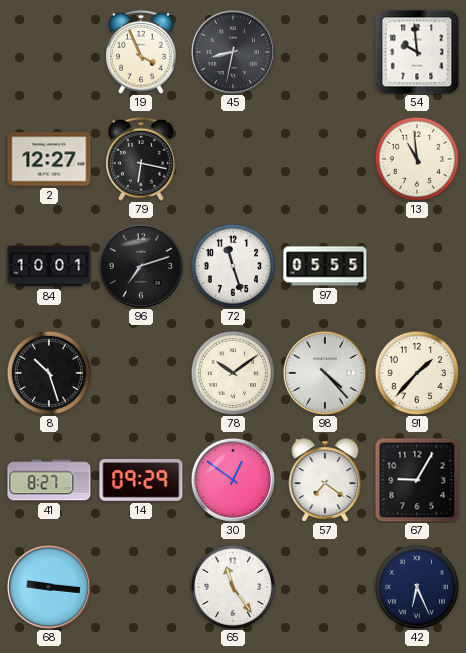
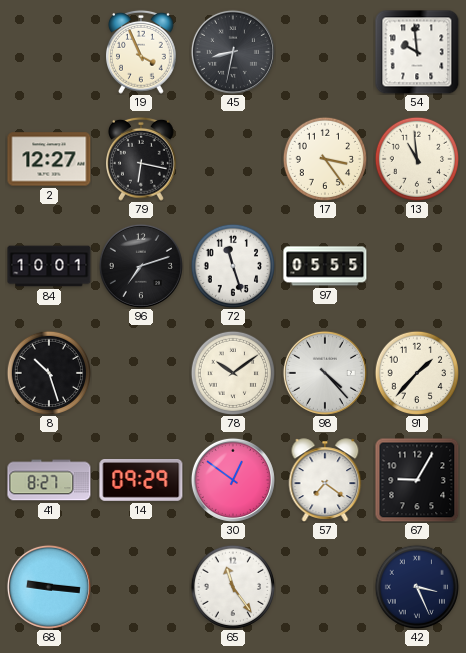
17: none -> 3:24 (324, 158)
42: 6:26 -> 3:26 (416, 586)
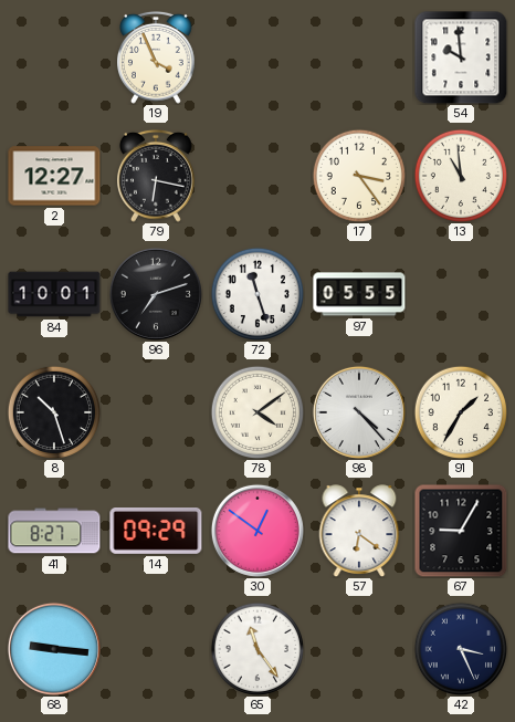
45: 8:32 -> none (233, 52)
78: 10:09 -> 4:09 (256, 411)
91: 1:37 -> 1:35 (460, 411)
57: 7:21 -> 6:21 (359, 531)
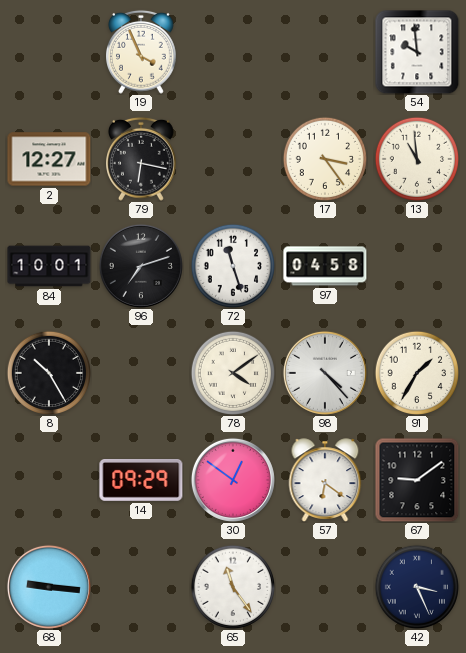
97: 05:55 -> 04:58 (325, 266)
8: 10:27 -> 10:25 (48, 372)
41: 8:27 -> none (54, 531)
67: 9:05 -> 9:09 (417, 480)
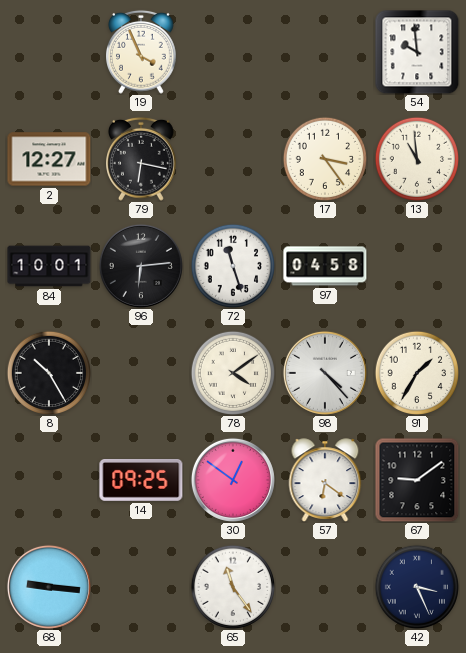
96: 7:12 -> 6:14 (141, 266)
14: 09:29 -> 09:25 (141, 481)
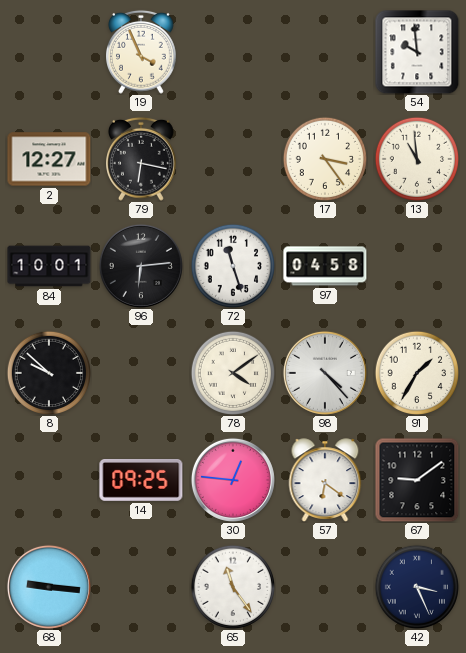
8: 10:25 -> 9:52 (48, 372)
30: 12:51 -> 12:46 (233, 480)
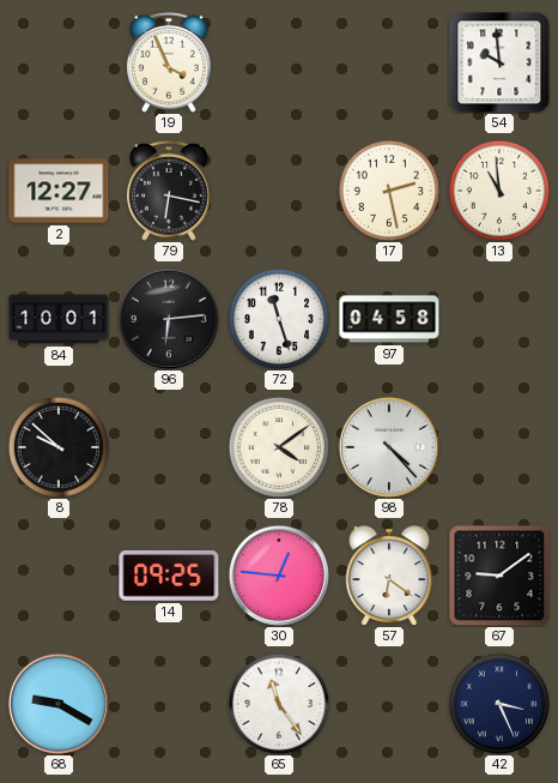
17: 3:24 -> 2:28 (388, 189)
91: 1:35 -> none (416, 372)
68: 9:16 -> 9:20 (59, 704)
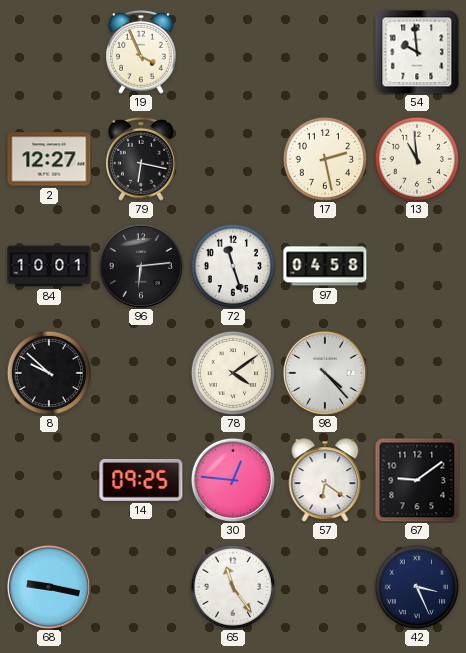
68: 9:20 -> 9:17 (49, 587)
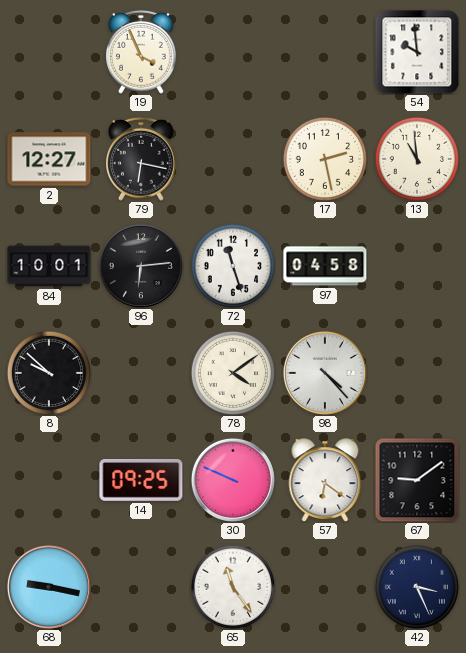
30: 12:46 -> 9:49 (233, 480)
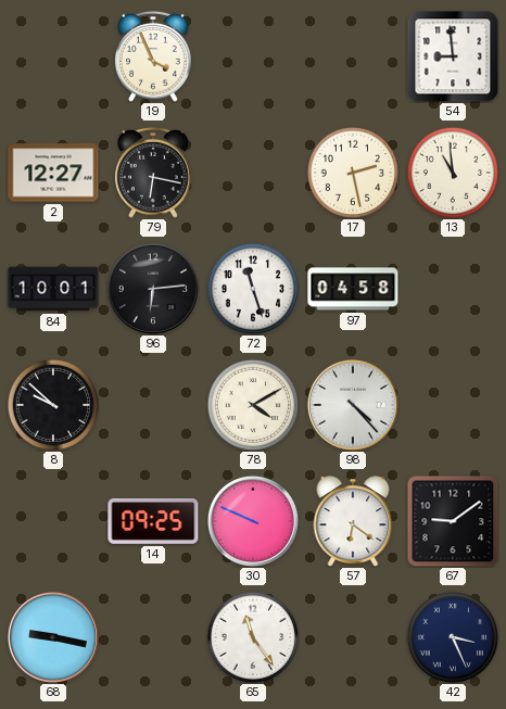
54: 9:59 -> 8:59 (453, 56)
78: 4:09 -> 4:10 (252, 404)
